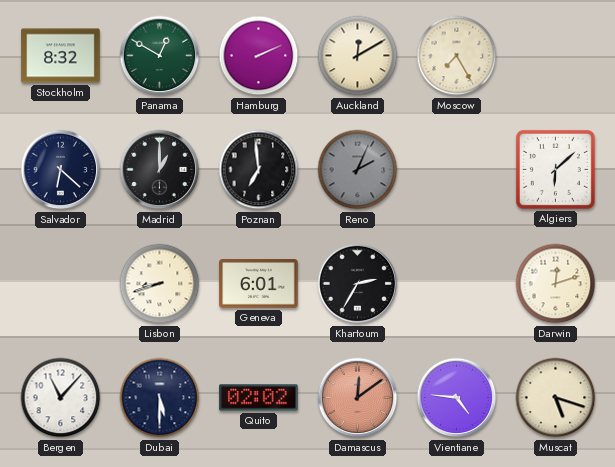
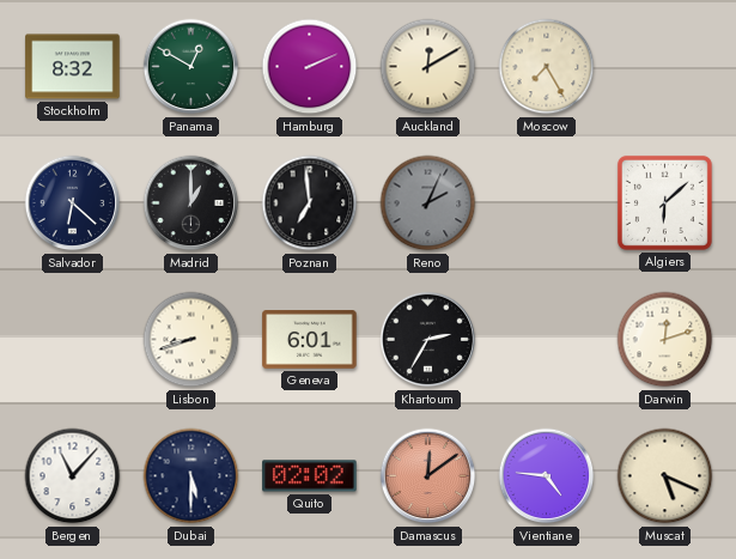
Muscat: 5:18 -> 5:19 (665, 476)
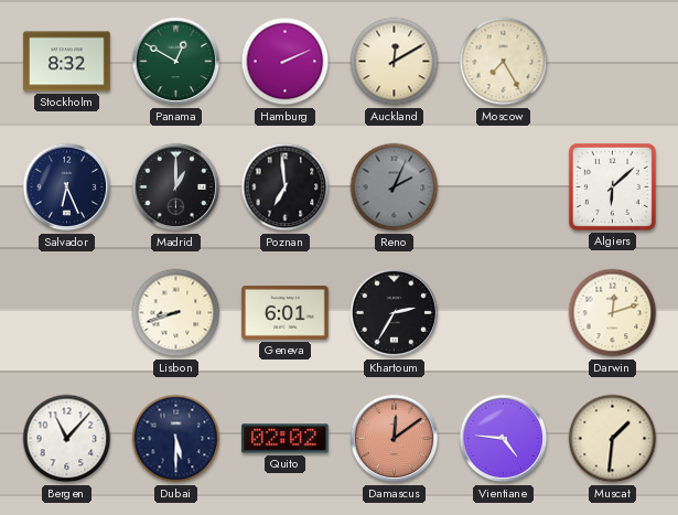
Salvador: 6:22 -> 6:26 (67, 187)
Muscat: 5:19 -> 1:31 (613, 439)
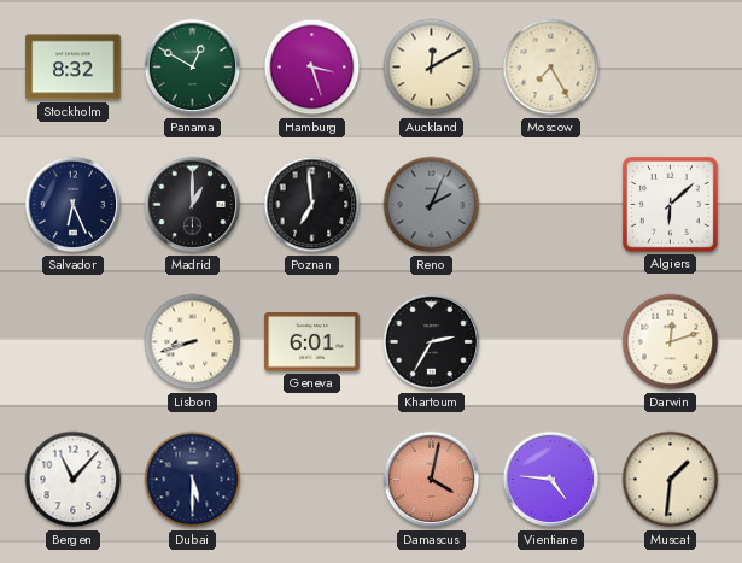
Hamburg: 2:11 -> 3:27 (312, 68)
Quito: 02:02 -> none (286, 439)
Damascus: 12:09 -> 4:02 (432, 480)
